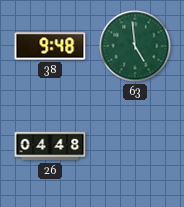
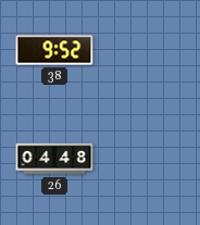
38: 9:48 -> 9:52 (54, 50)
63: 4:59 -> none (135, 46)
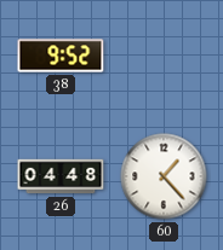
60: none -> 1:23 (164, 176)
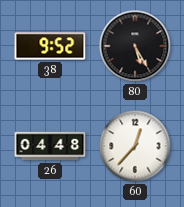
80: none -> 5:25 (135, 46)
60: 1:23 -> 12:37 (135, 146)
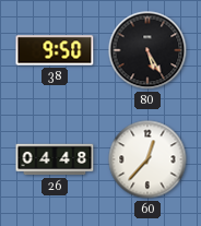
38: 9:52 -> 9:50 (55, 50)
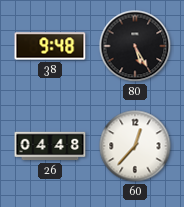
38: 9:50 -> 9:48 (50, 46)
